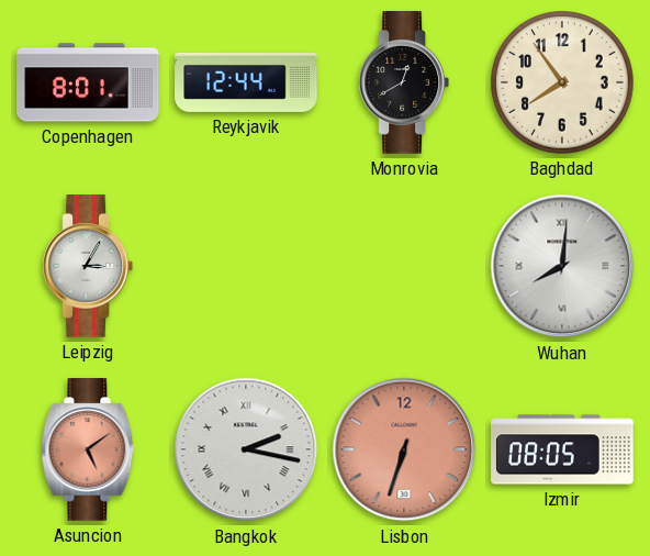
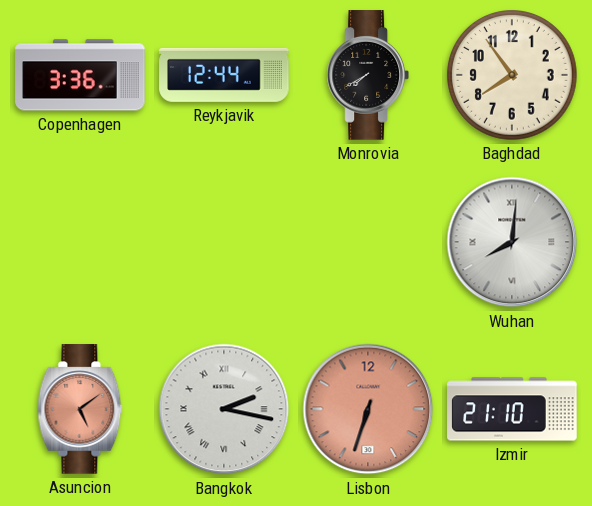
Copenhagen: 8:01 -> 3:36 (80, 75)
Monrovia: 12:40 -> 7:40 (368, 75)
Leipzig: 3:05 -> none (88, 266)
Izmir: 08:05 -> 21:10 (512, 409)
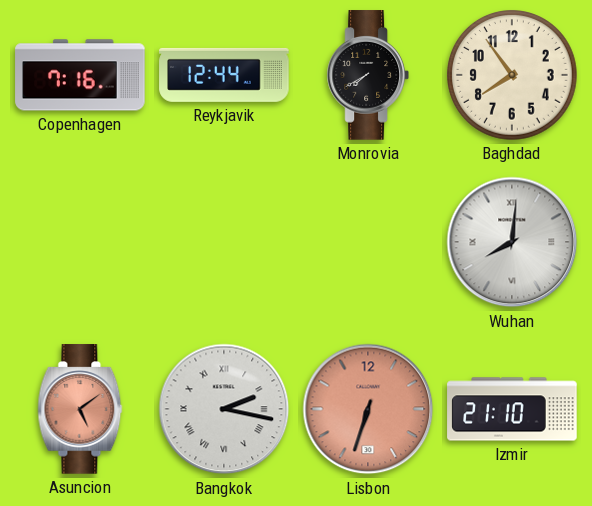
Copenhagen: 3:36 -> 7:16 (80, 75)
